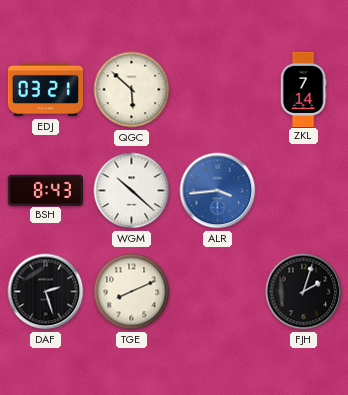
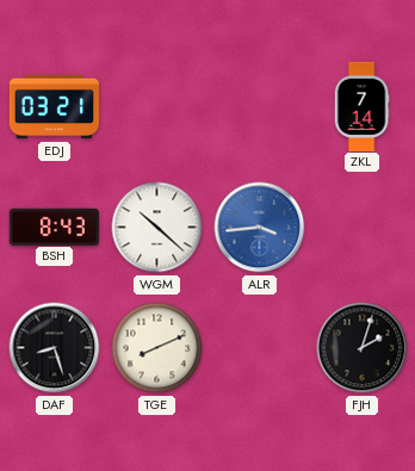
QGC: 5:52 -> none (132, 90)
DAF: 2:27 -> 8:27 (55, 348)
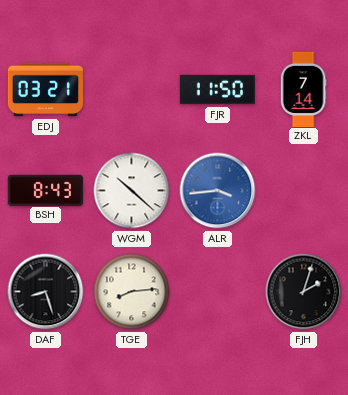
FJR: none -> 11:50 (217, 90)
TGE: 8:11 -> 8:14 (132, 292)
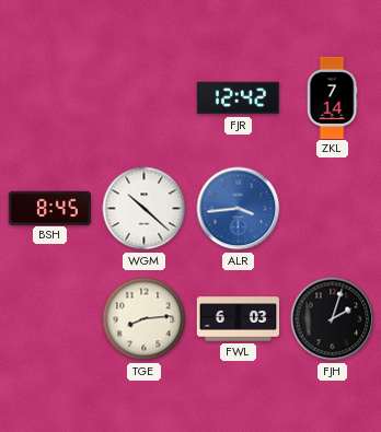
EDJ: 03:21 -> none (45, 90)
FJR: 11:50 -> 12:42 (238, 98)
BSH: 8:43 -> 8:45 (49, 208)
DAF: 8:27 -> none (46, 292)
FWL: none -> 6:03 (238, 319)
